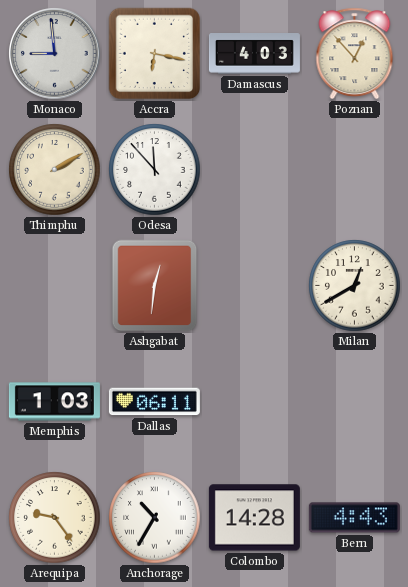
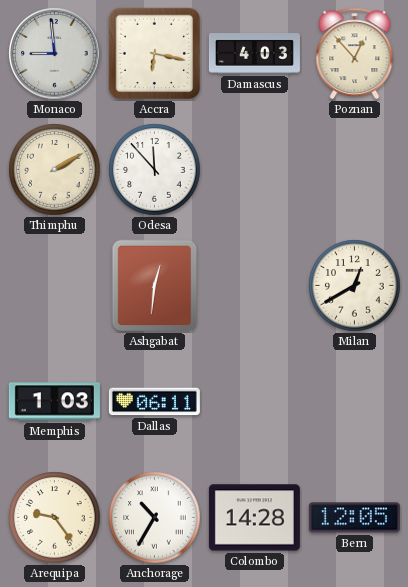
Bern: 4:43 -> 12:05 (354, 518)
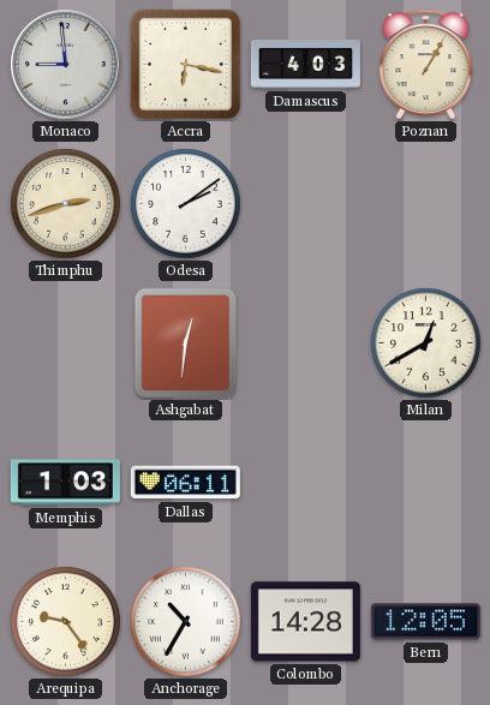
Poznan: 12:53 -> 1:05 (426, 65)
Thimphu: 2:10 -> 2:42 (66, 204)
Odesa: 11:53 -> 2:09 (186, 204)
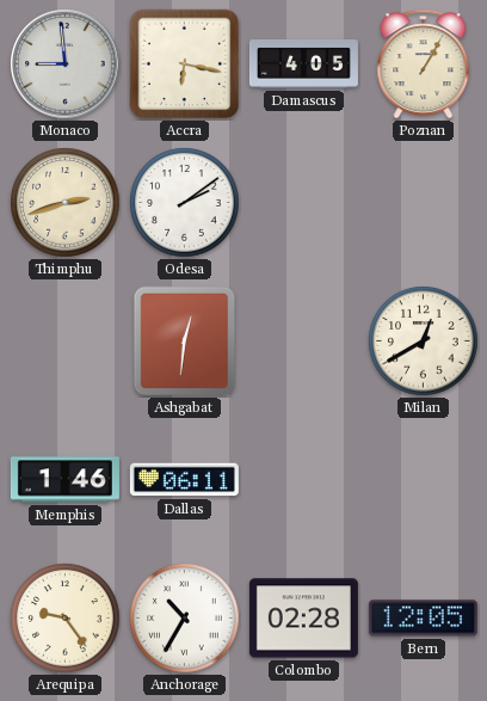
Damascus: 4:03 -> 4:05 (303, 64)
Memphis: 1:03 -> 1:46 (64, 480)
Colombo: 14:28 -> 02:28 (303, 619)
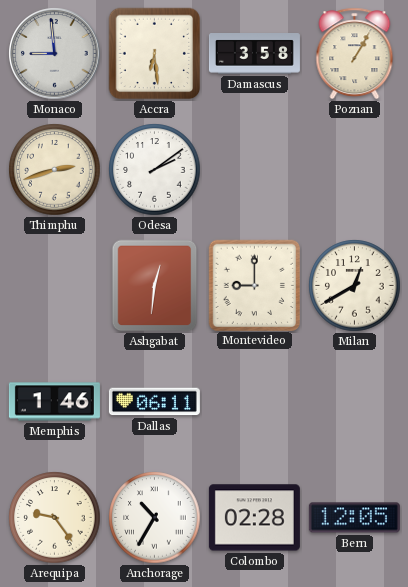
Accra: 6:17 -> 6:29 (155, 54)
Damascus: 4:05 -> 3:58 (254, 54)
Montevideo: none -> 9:00 (254, 285)
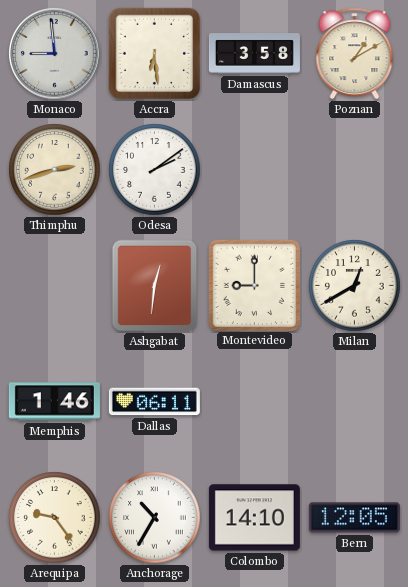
Poznan: 1:05 -> 1:10 (355, 54)
Colombo: 02:28 -> 14:10 (254, 518)
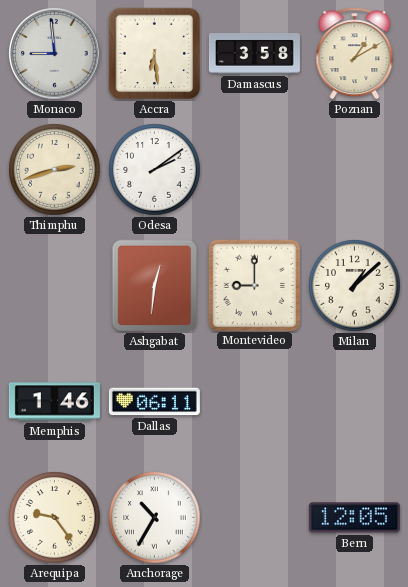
Milan: 12:40 -> 1:08 (355, 286)
Colombo: 14:10 -> none (254, 518)
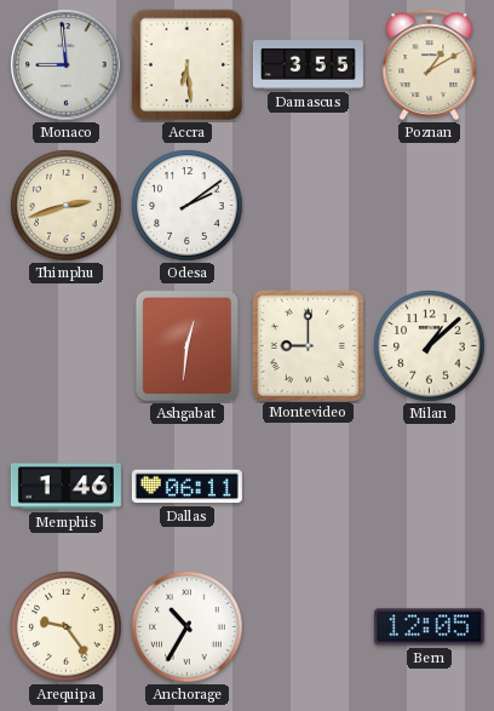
Damascus: 3:58 -> 3:55 (308, 65)
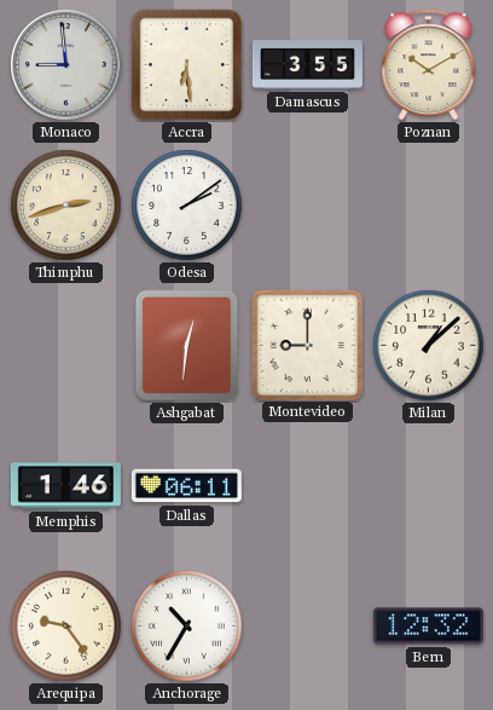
Poznan: 1:10 -> 10:10 (429, 65)
Bern: 12:05 -> 12:32 (428, 627)
